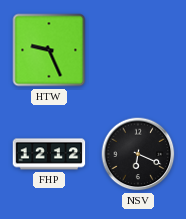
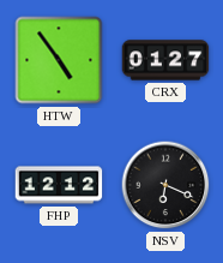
HTW: 9:26 -> 4:54 (59, 60)
CRX: none -> 01:27 (165, 60)
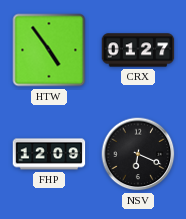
FHP: 12:12 -> 12:09 (49, 154)
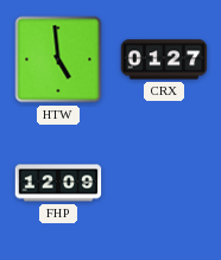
HTW: 4:54 -> 4:59 (58, 59)
NSV: 6:19 -> none (138, 154)
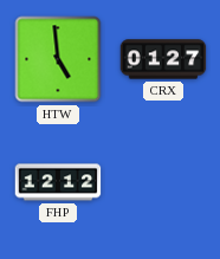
FHP: 12:09 -> 12:12 (58, 182)
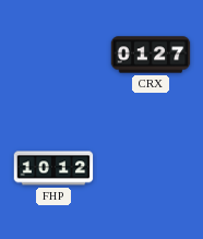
HTW: 4:59 -> none (58, 59)
FHP: 12:12 -> 10:12 (53, 168)
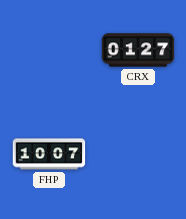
FHP: 10:12 -> 10:07 (49, 154)
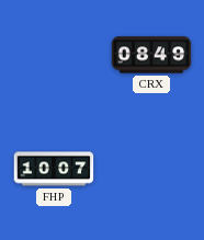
CRX: 01:27 -> 08:49 (151, 55)
